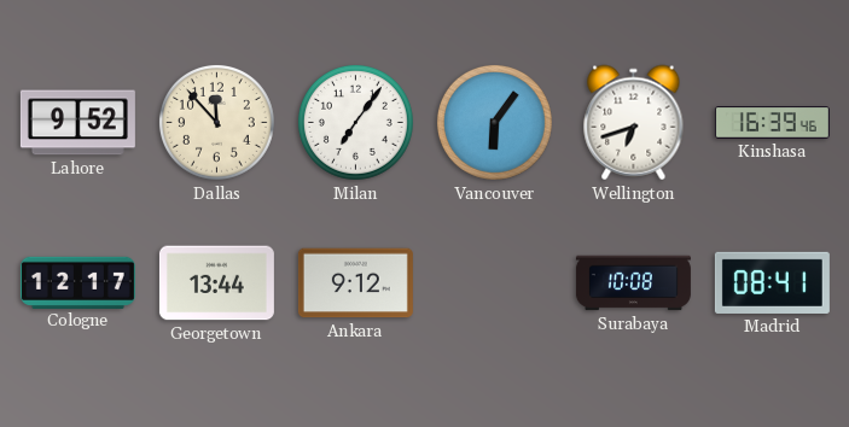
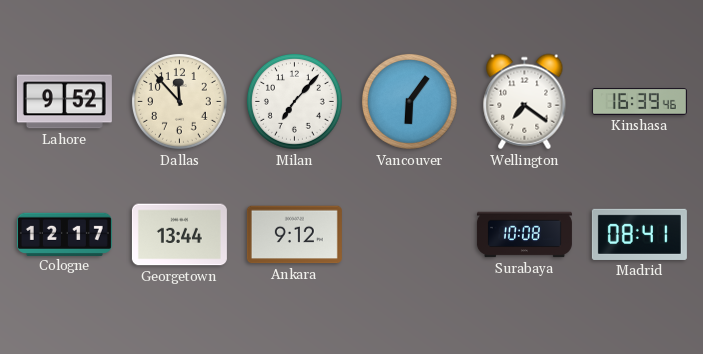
Milan: 7:06 -> 7:07 (294, 101)
Wellington: 6:42 -> 7:21 (525, 102)
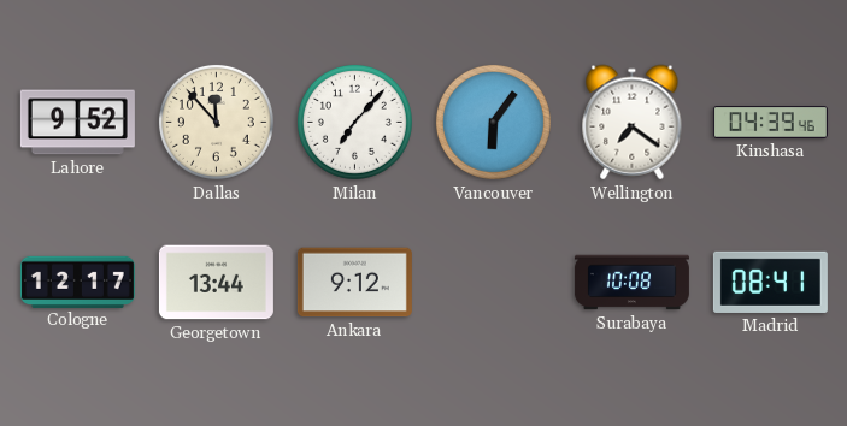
Kinshasa: 16:39 -> 04:39 (770, 123)
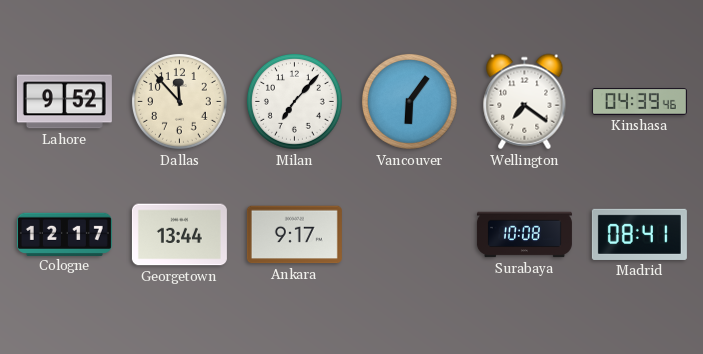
Ankara: 9:12 -> 9:17 (294, 235)
